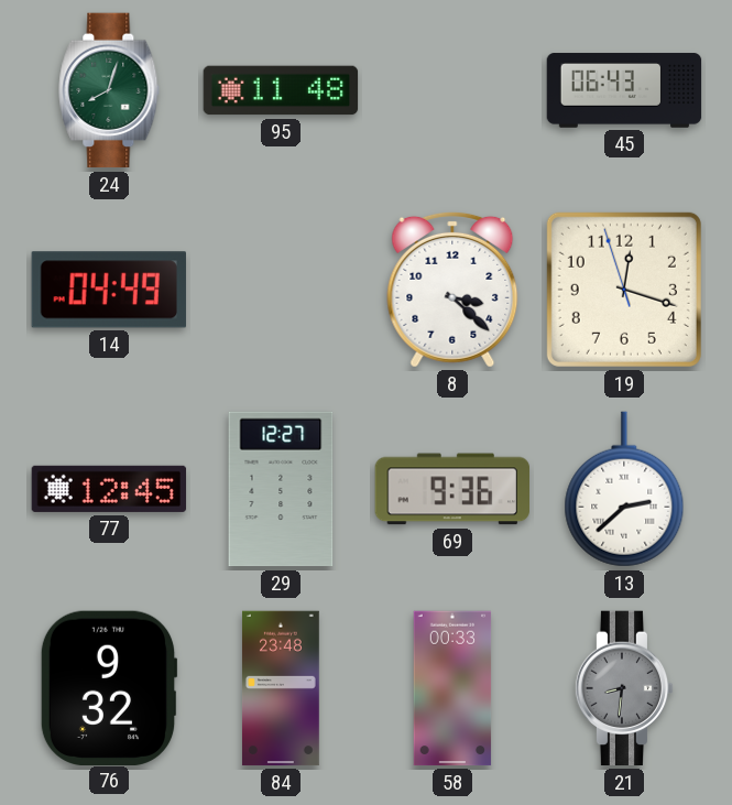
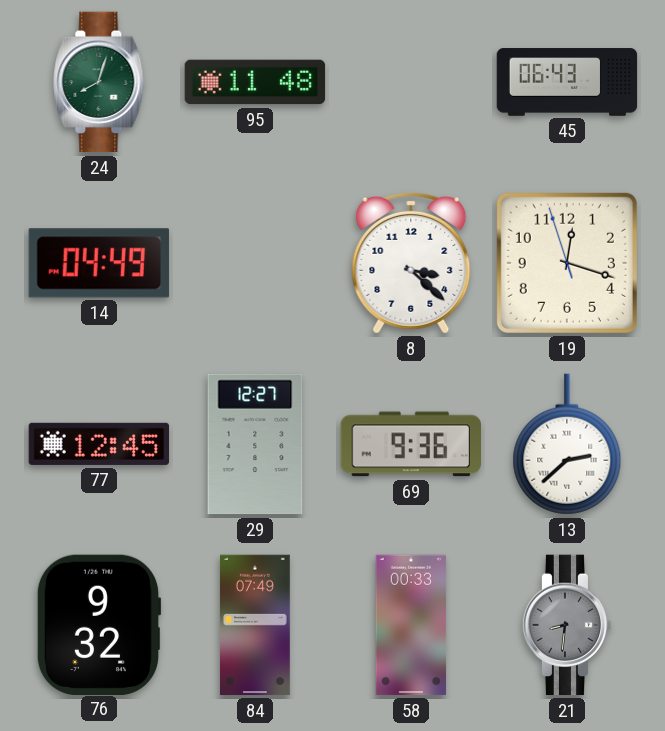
84: 23:48 -> 07:49 (255, 625)
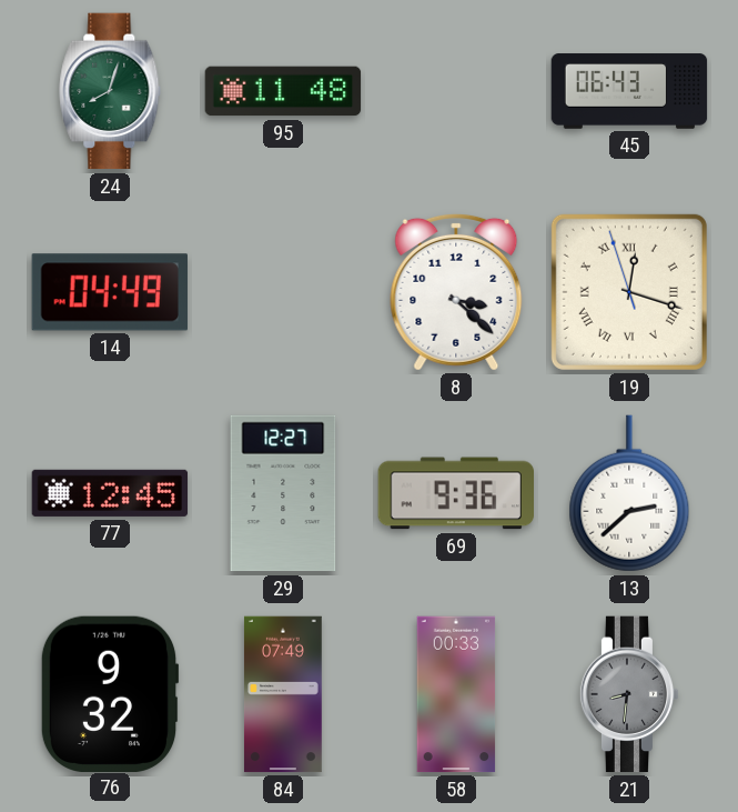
19 numerals: Arabic -> Roman (629, 292)
